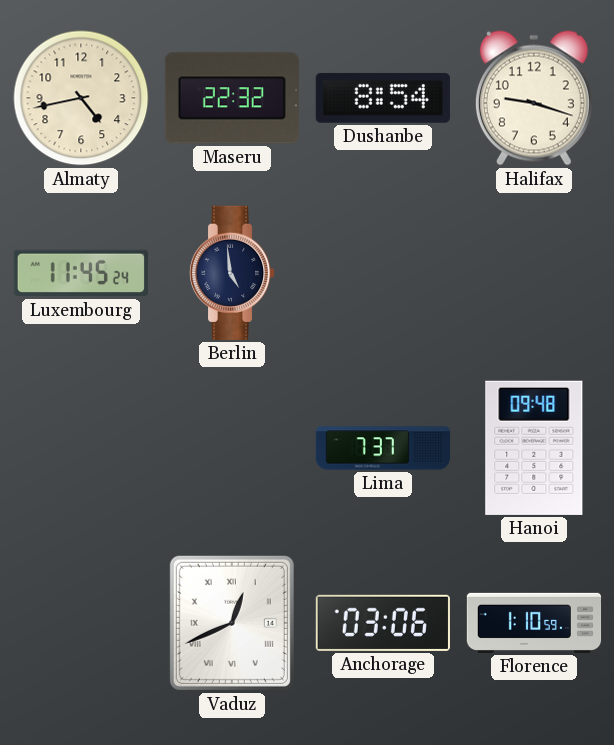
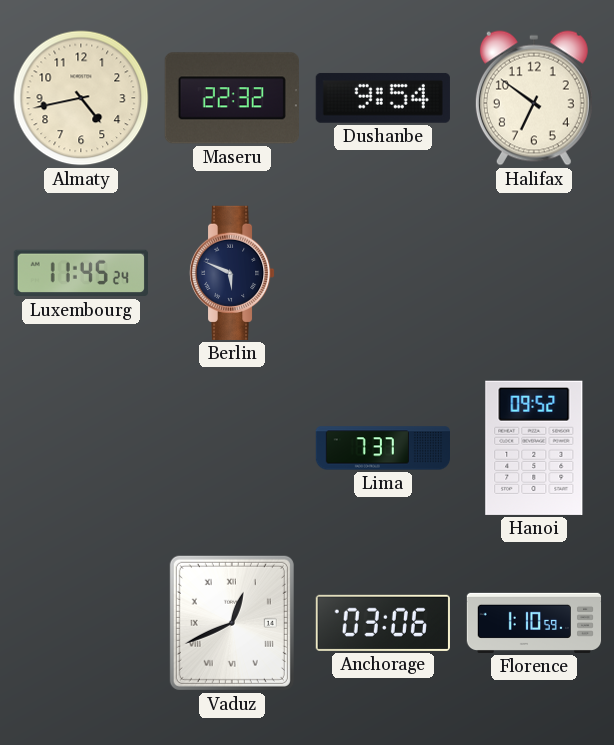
Dushanbe: 8:54 -> 9:54 (383, 98)
Halifax: 9:18 -> 6:51 (534, 98)
Berlin: 4:59 -> 5:49 (232, 273)
Hanoi: 09:48 -> 09:52 (534, 448)
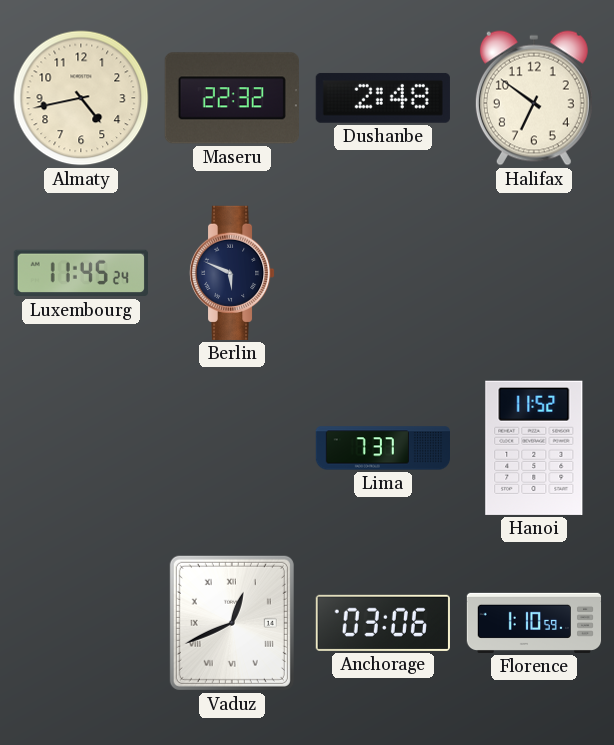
Dushanbe: 9:54 -> 2:48 (383, 98)
Hanoi: 09:52 -> 11:52 (534, 448)
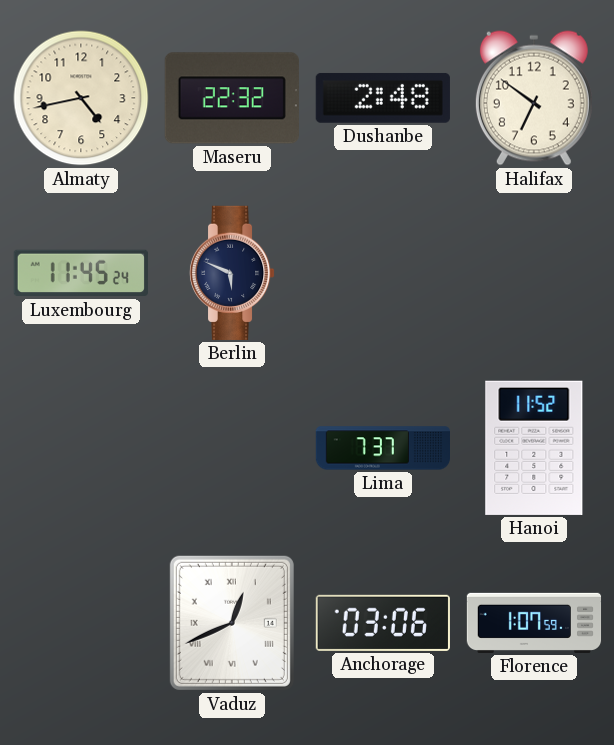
Florence: 1:10 -> 1:07 (534, 623)
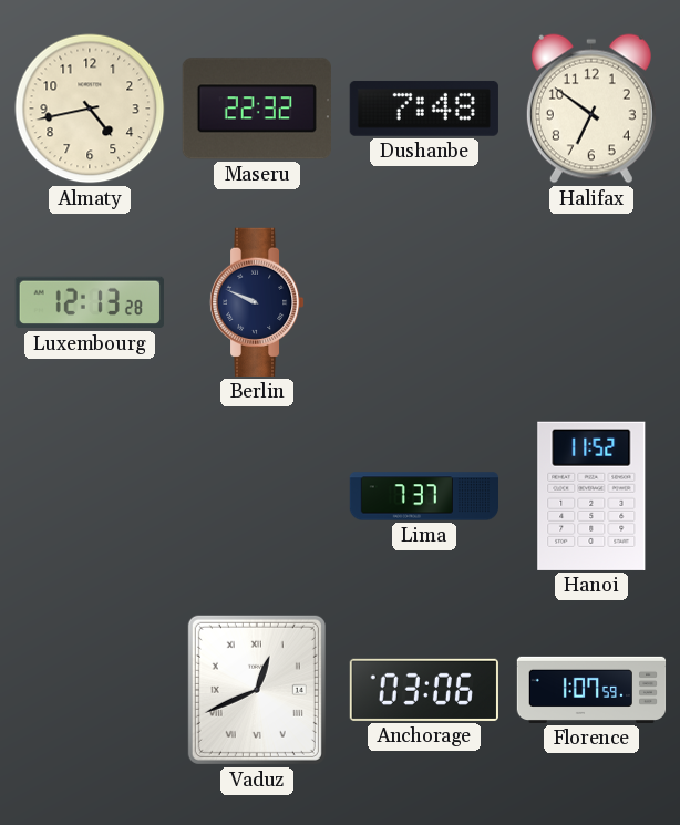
Dushanbe: 2:48 -> 7:48 (424, 109)
Luxembourg: 11:45 -> 12:13 (90, 302)
Berlin: 5:49 -> 9:49 (257, 302)
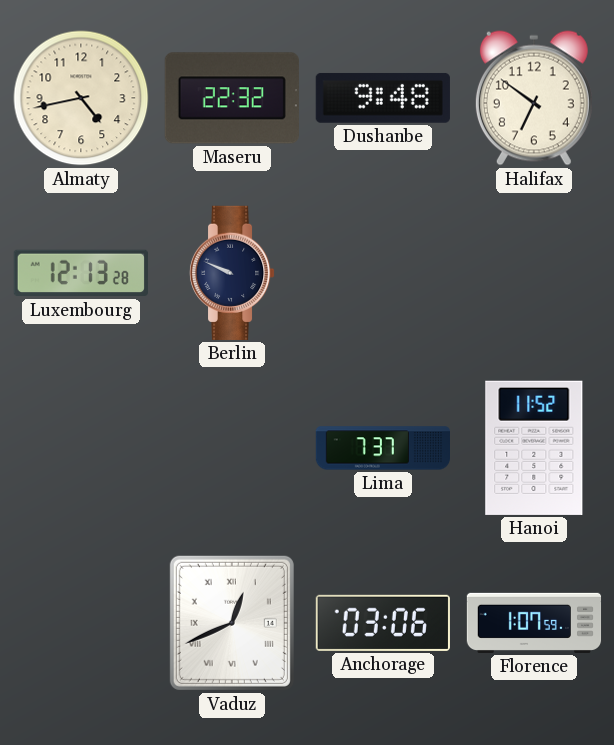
Dushanbe: 7:48 -> 9:48 (383, 98)
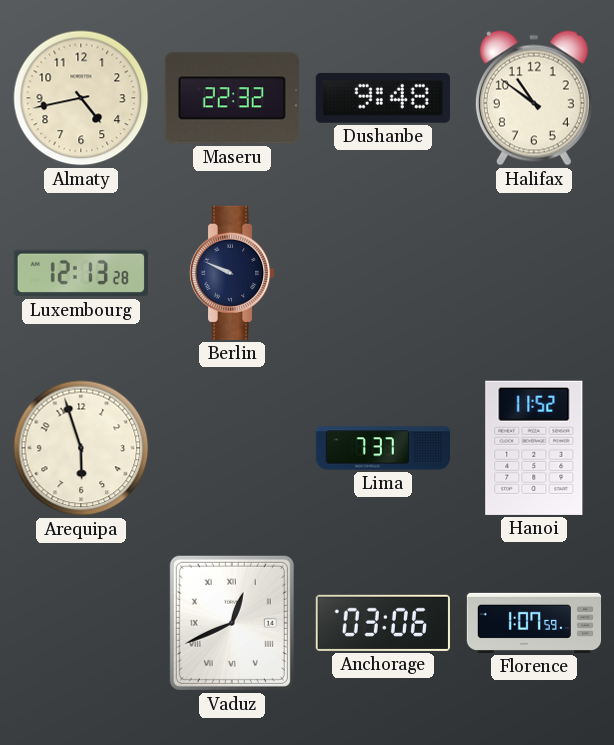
Halifax: 6:51 -> 10:51 (534, 98)
Arequipa: none -> 5:57 (81, 448)
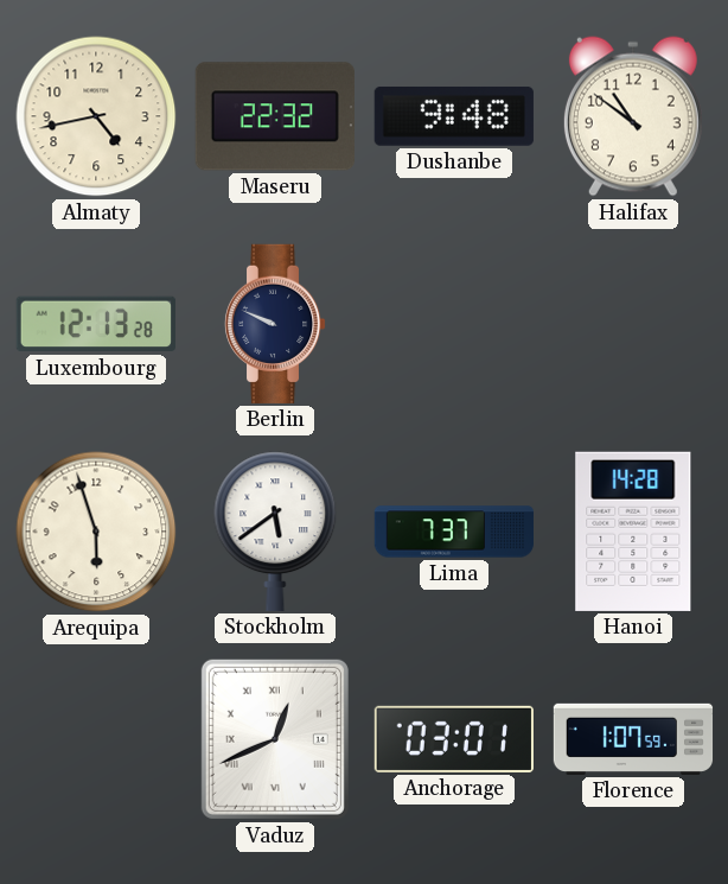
Stockholm: none -> 5:39 (275, 532)
Hanoi: 11:52 -> 14:28 (633, 532)
Anchorage: 03:06 -> 03:01 (454, 739)
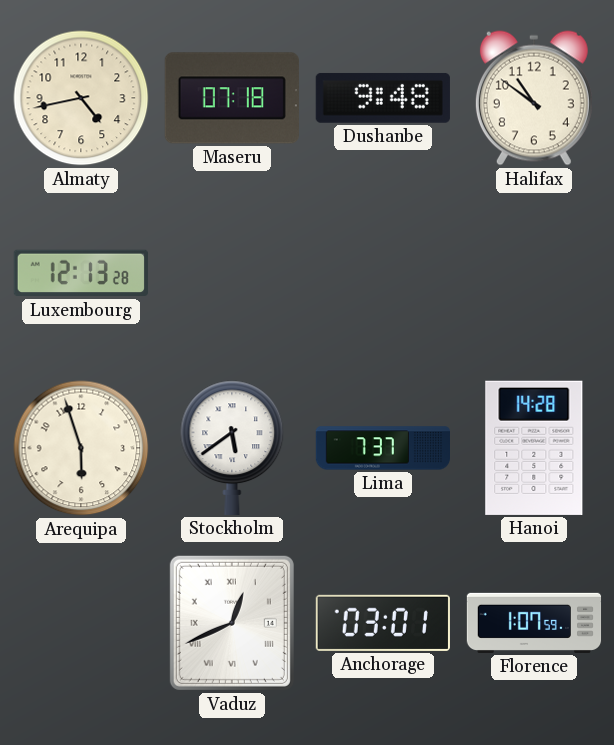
Maseru: 22:32 -> 07:18 (232, 98)
Berlin: 9:49 -> none (275, 324)
